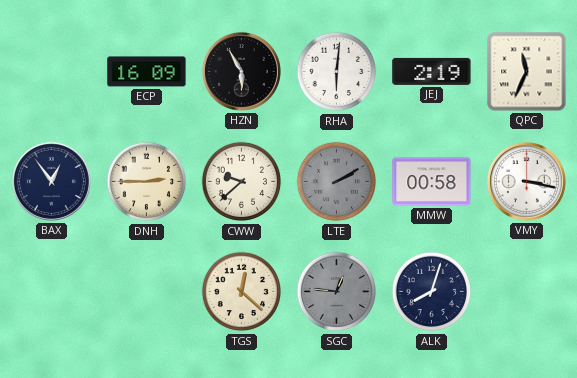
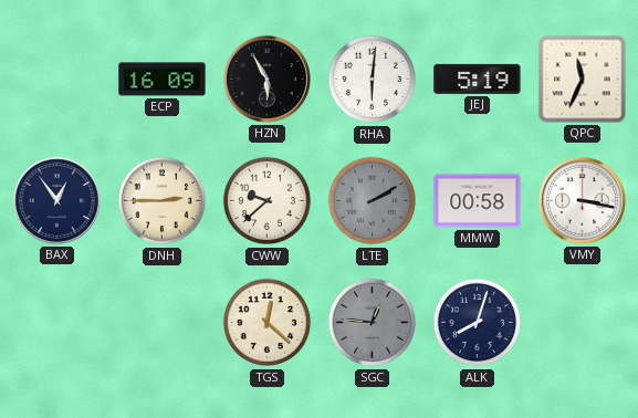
JEJ: 2:19 -> 5:19 (478, 79)
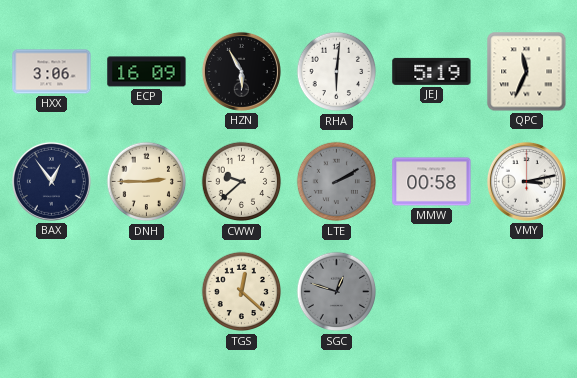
HXX: none -> 3:06 (52, 72)
VMY: 3:17 -> 3:13 (526, 181)
SGC: 12:46 -> 12:48 (337, 292)
ALK: 8:03 -> none (478, 323)
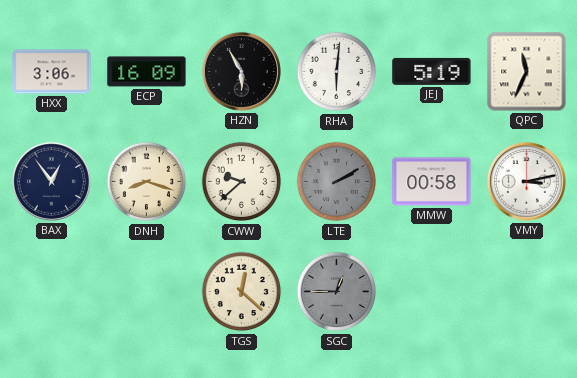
DNH: 2:45 -> 8:18 (147, 182)
SGC: 12:48 -> 12:45 (337, 292)
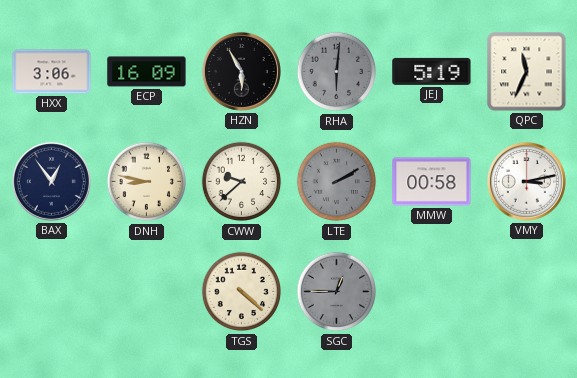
RHA dial: white -> grey (337, 72)
DNH: 8:18 -> 8:47 (147, 182)
TGS: 12:22 -> 4:22 (242, 292)
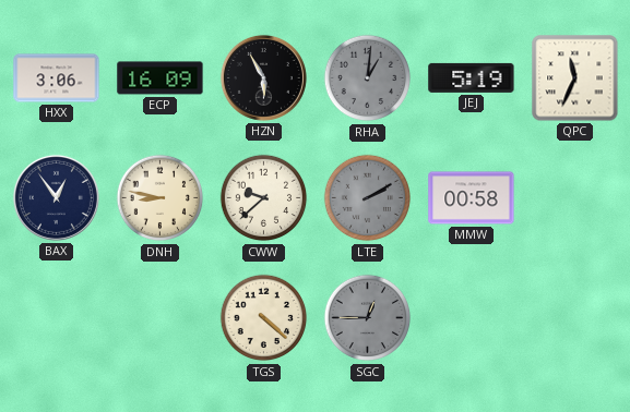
RHA: 6:01 -> 1:01 (368, 78)
VMY: 3:13 -> none (526, 181)
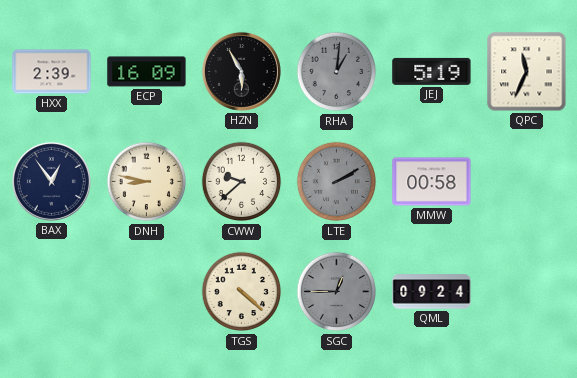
HXX: 3:06 -> 2:39 (52, 72)
QML: none -> 09:24 (432, 292)
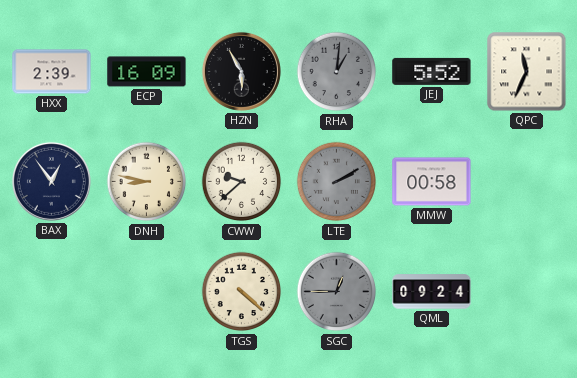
JEJ: 5:19 -> 5:52 (432, 71)
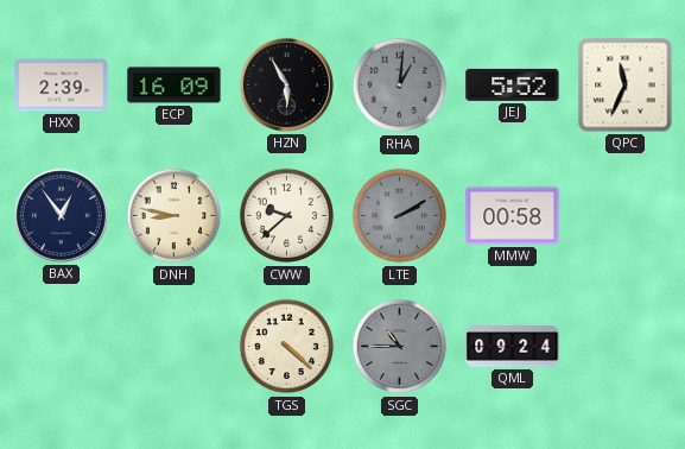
SGC: 12:45 -> 10:45 (400, 347)
